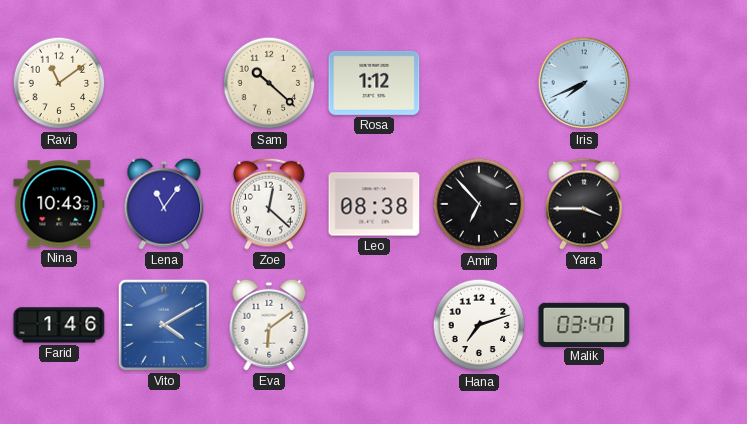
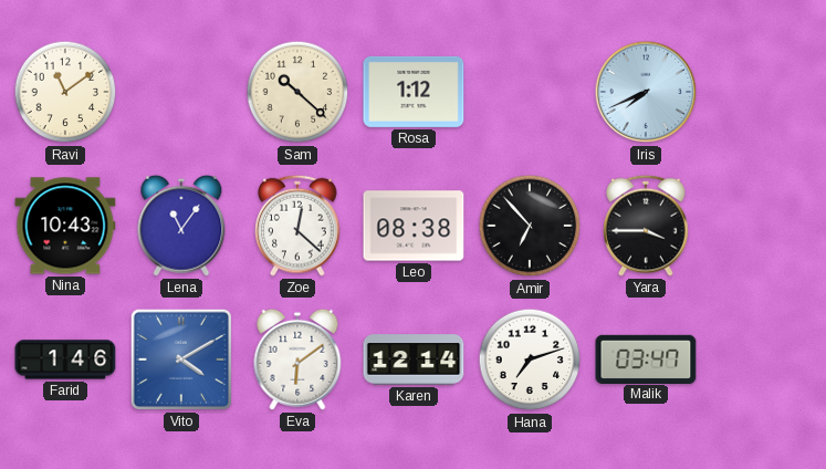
Karen: none -> 12:14 (414, 359)
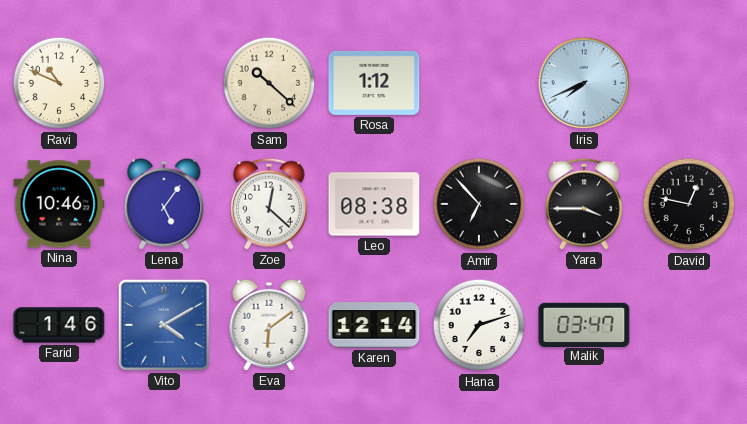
Ravi: 11:09 -> 10:49 (59, 83)
Nina: 10:43 -> 10:46 (59, 204)
Lena: 11:06 -> 5:06 (164, 204)
David: none -> 12:47 (689, 204)
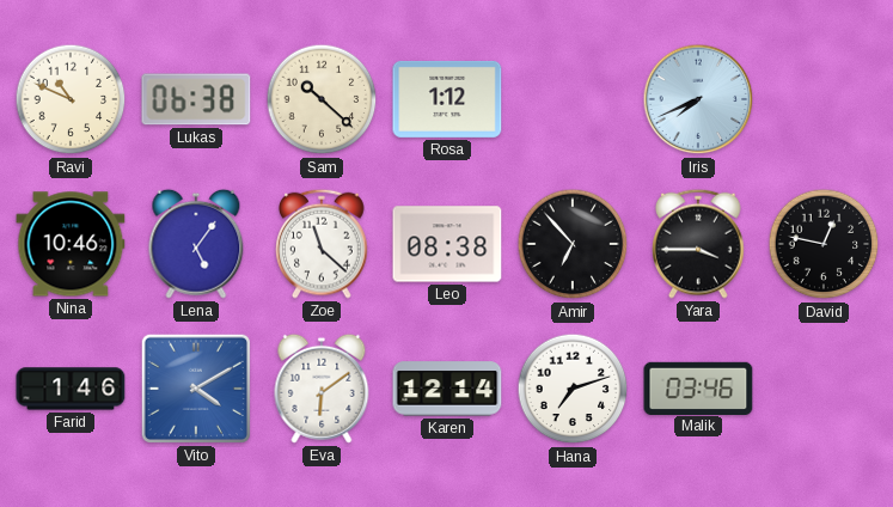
Lukas: none -> 06:38 (196, 99)
Zoe: 12:22 -> 11:22 (322, 244)
Malik: 03:47 -> 03:46 (698, 387)
